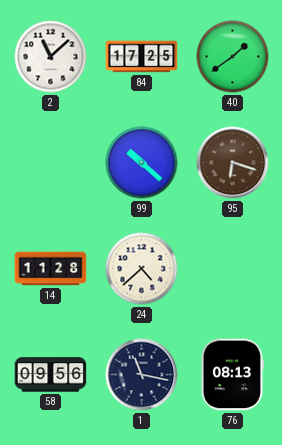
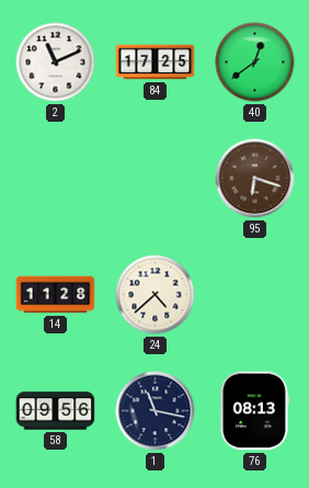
2: 11:08 -> 11:11 (56, 63)
40: 1:39 -> 12:39 (255, 63)
99: 10:22 -> none (142, 163)
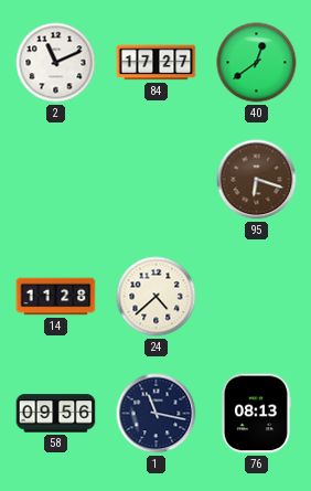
84: 17:25 -> 17:27 (157, 63)
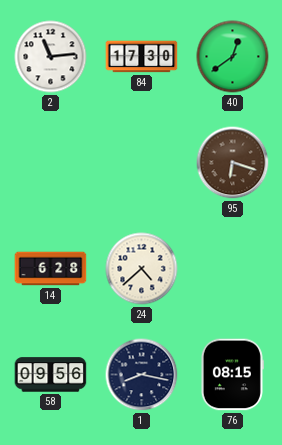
2: 11:11 -> 11:14 (51, 57)
84: 17:27 -> 17:30 (142, 57)
14: 11:28 -> 6:28 (51, 269)
1: 11:17 -> 8:17 (142, 375)
76: 08:13 -> 08:15 (232, 375)
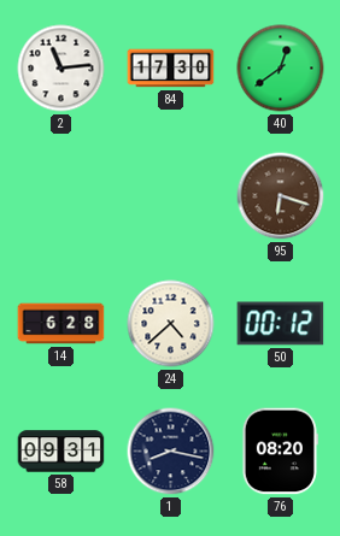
50: none -> 00:12 (281, 324)
58: 09:56 -> 09:31 (61, 452)
76: 08:15 -> 08:20 (280, 452)
